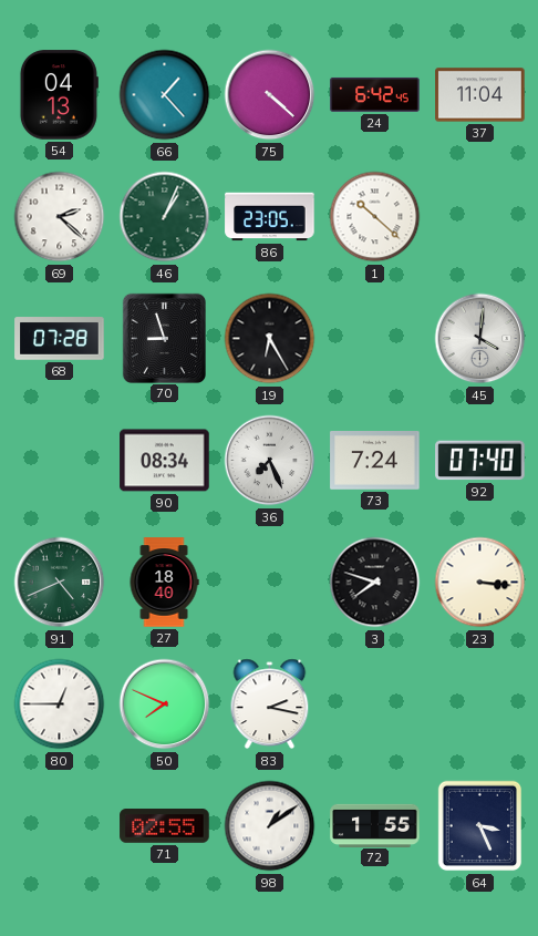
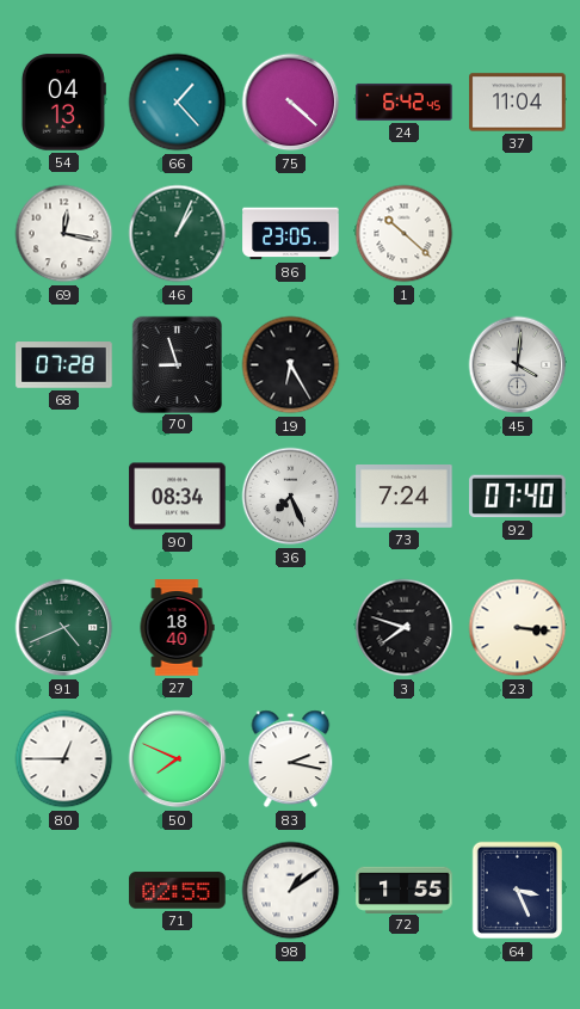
69: 2:22 -> 12:17 (64, 234)
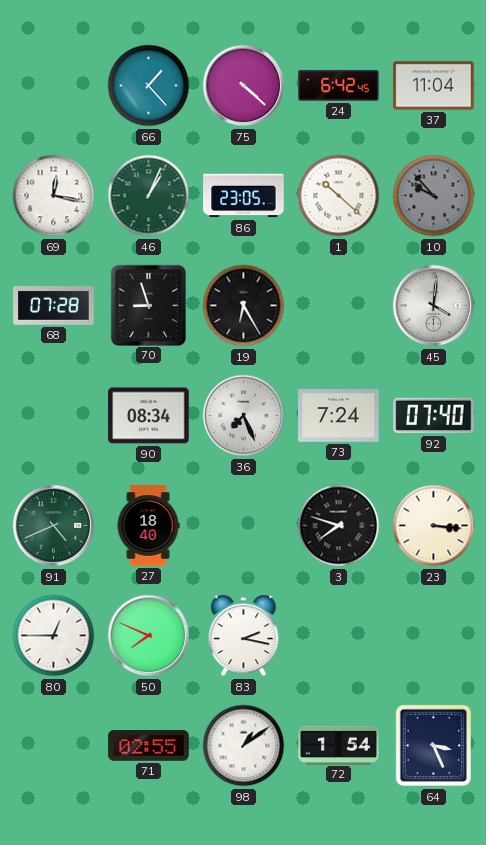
54: 04:13 -> none (63, 103)
10: none -> 9:53 (434, 196)
72: 1:55 -> 1:54 (339, 745)
